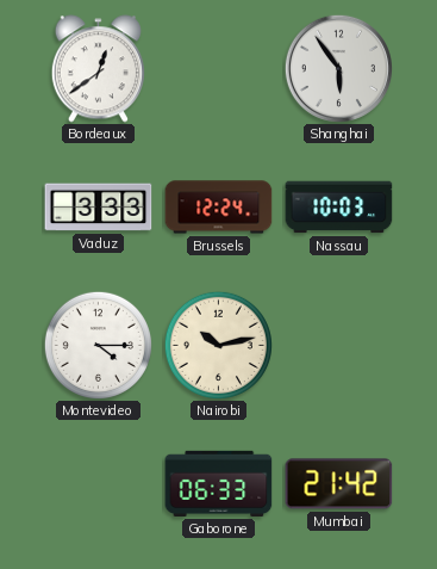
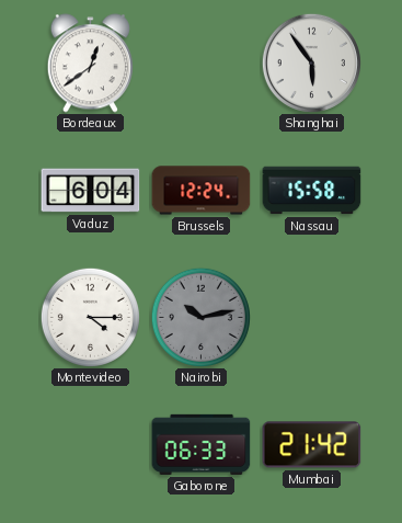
Vaduz: 3:33 -> 6:04 (91, 191)
Nassau: 10:03 -> 15:58 (312, 191)
Nairobi dial: cream -> grey (200, 317)
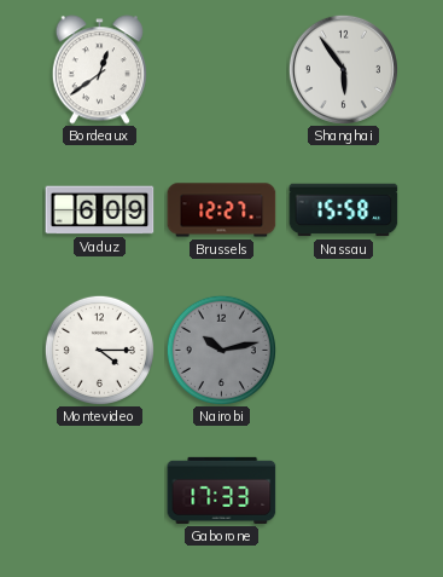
Vaduz: 6:04 -> 6:09 (100, 210)
Brussels: 12:24 -> 12:27 (222, 210)
Gaborone: 06:33 -> 17:33 (222, 490)
Mumbai: 21:42 -> none (312, 445)
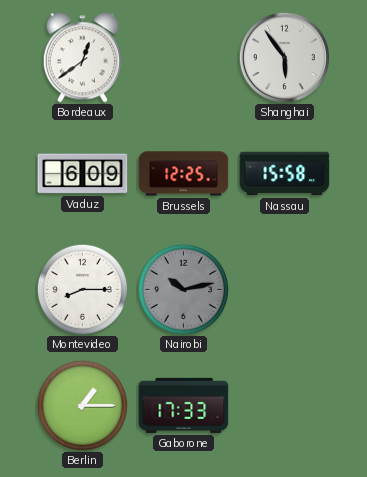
Brussels: 12:27 -> 12:25 (184, 174)
Montevideo: 4:15 -> 8:15 (82, 289)
Berlin: none -> 1:15 (82, 405)
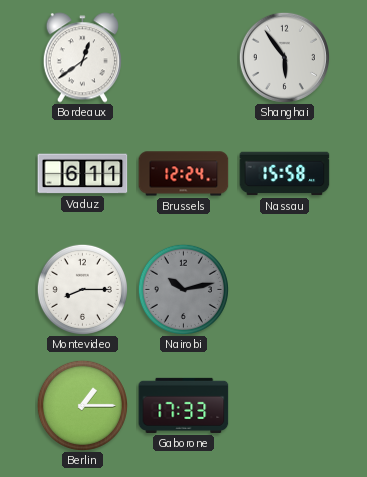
Vaduz: 6:09 -> 6:11 (83, 174)
Brussels: 12:25 -> 12:24 (184, 174)
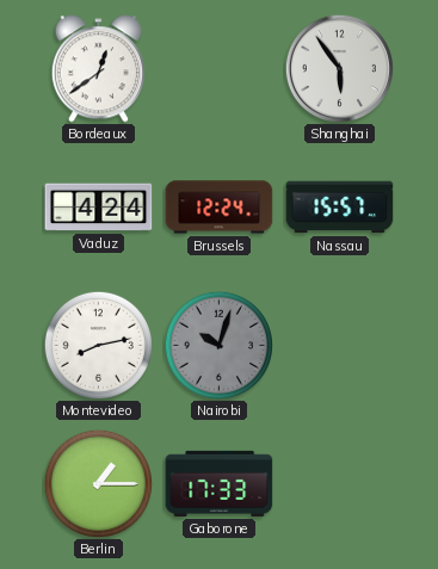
Vaduz: 6:11 -> 4:24 (99, 208)
Nassau: 15:58 -> 15:57 (340, 208)
Montevideo: 8:15 -> 8:13 (98, 345)
Nairobi: 10:13 -> 10:03 (218, 345)
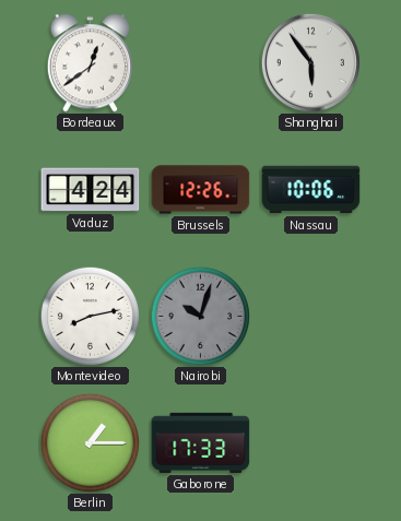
Brussels: 12:24 -> 12:26 (201, 190)
Nassau: 15:57 -> 10:06 (311, 190)
